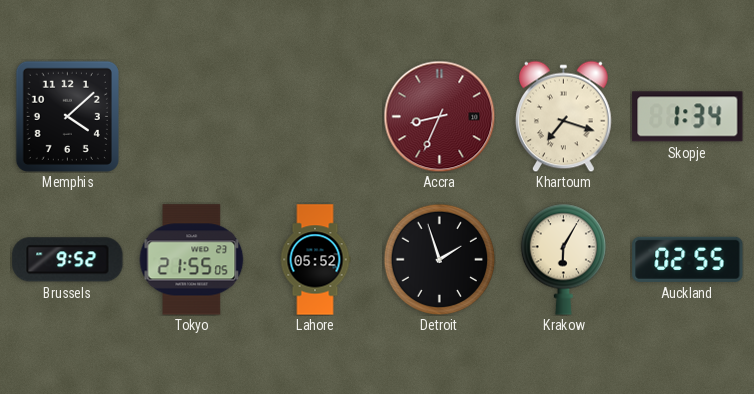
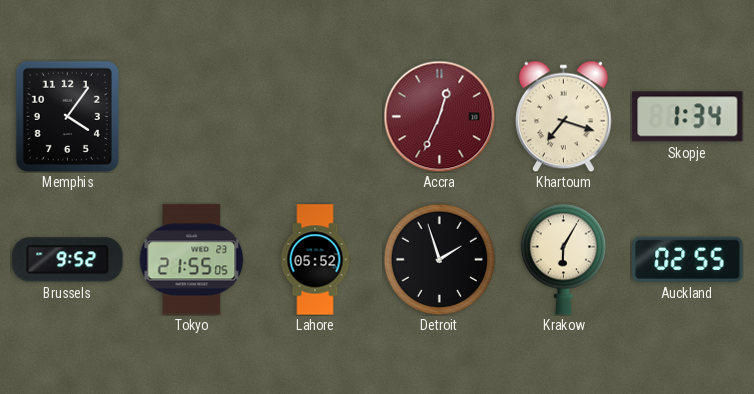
Memphis: 4:08 -> 4:06 (67, 116)
Accra: 8:34 -> 12:34 (439, 116)
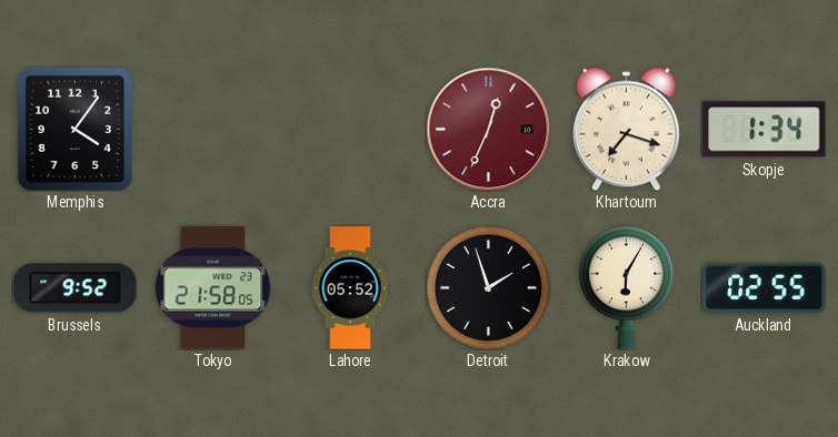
Tokyo: 21:55 -> 21:58 (213, 288)
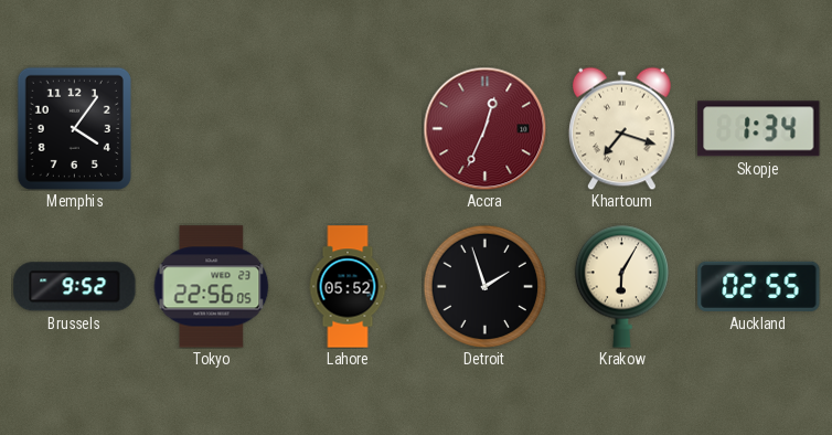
Tokyo: 21:58 -> 22:56 (212, 287)
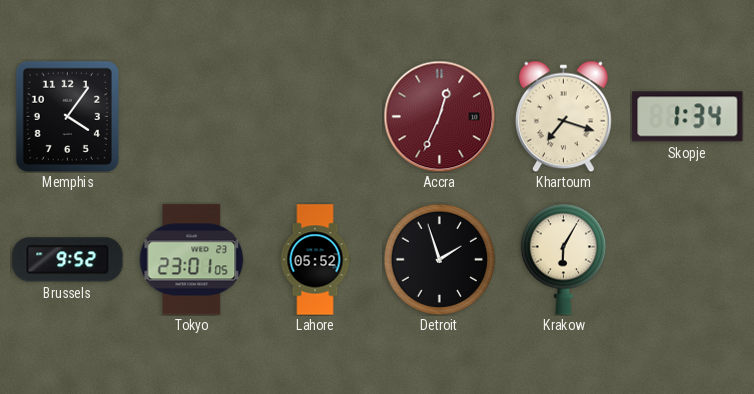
Tokyo: 22:56 -> 23:01 (192, 260)
Auckland: 02:55 -> none (759, 286)
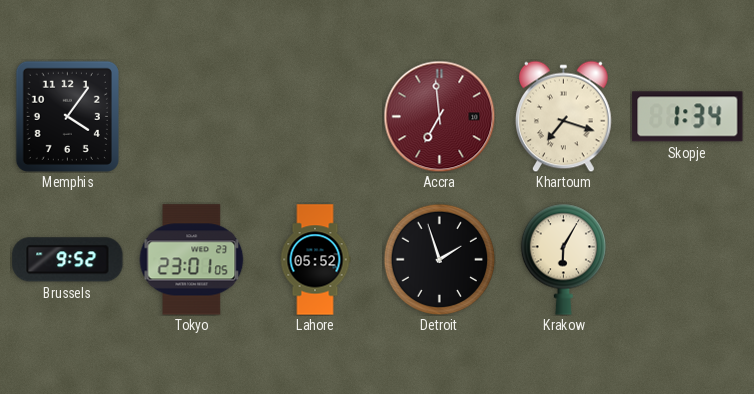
Accra: 12:34 -> 6:59 (439, 116)
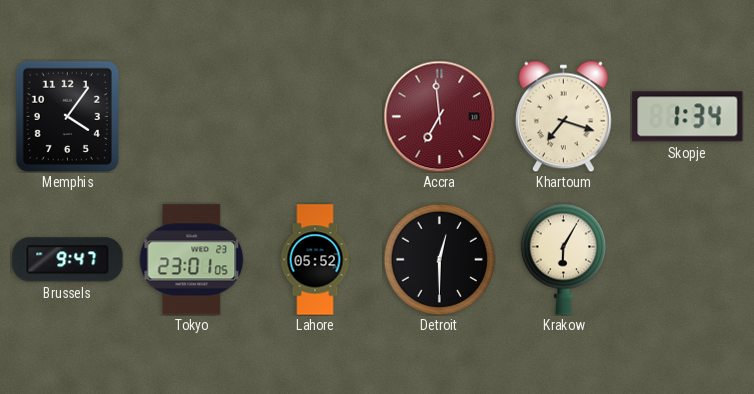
Brussels: 9:52 -> 9:47 (68, 260)
Detroit: 1:57 -> 12:30 (439, 259)
